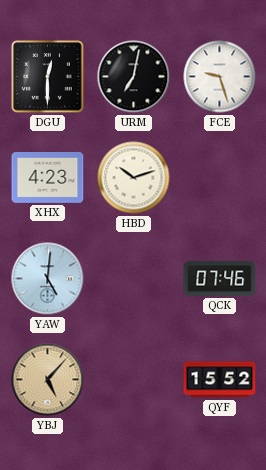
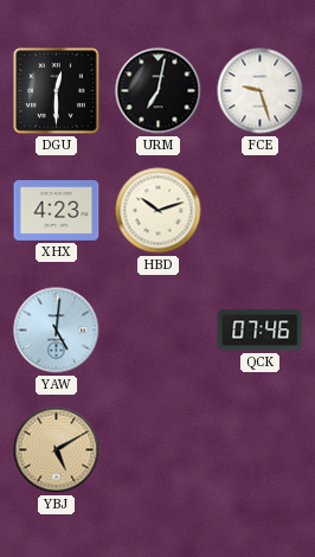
YBJ: 5:07 -> 5:10 (57, 450)
QYF: 15:52 -> none (220, 380)
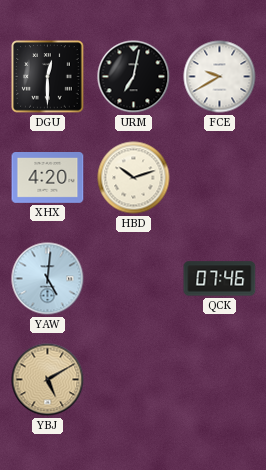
FCE: 9:27 -> 9:40 (220, 77)
XHX: 4:23 -> 4:20 (48, 178)
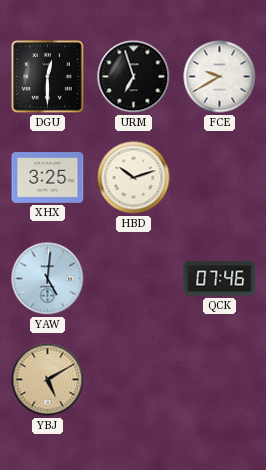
URM: 7:02 -> 6:57 (134, 77)
XHX: 4:20 -> 3:25 (48, 178)
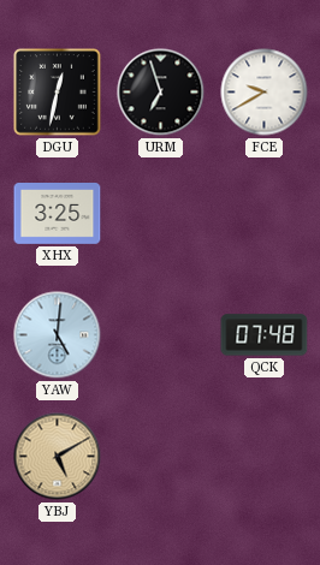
DGU: 12:30 -> 12:32 (58, 93)
HBD: 10:12 -> none (134, 178)
QCK: 07:46 -> 07:48 (265, 335)
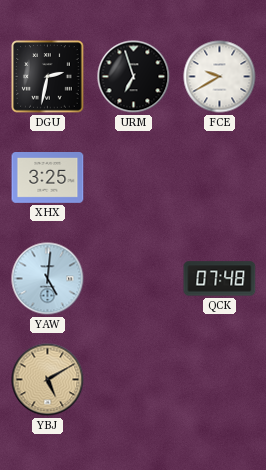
DGU: 12:32 -> 2:32 (48, 77)
